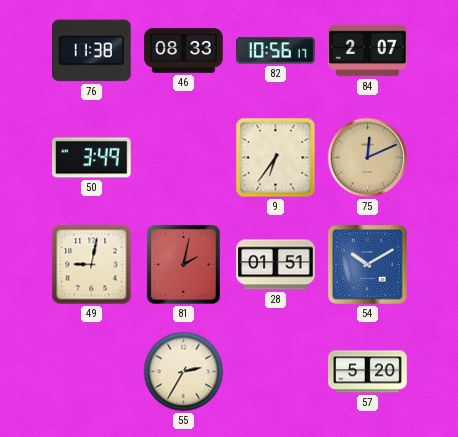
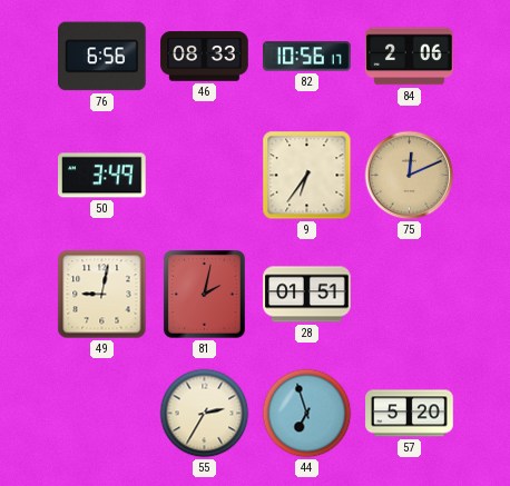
76: 11:38 -> 6:56 (102, 57)
84: 2:07 -> 2:06 (410, 57)
54: 10:10 -> none (368, 265)
44: none -> 6:57 (307, 414)
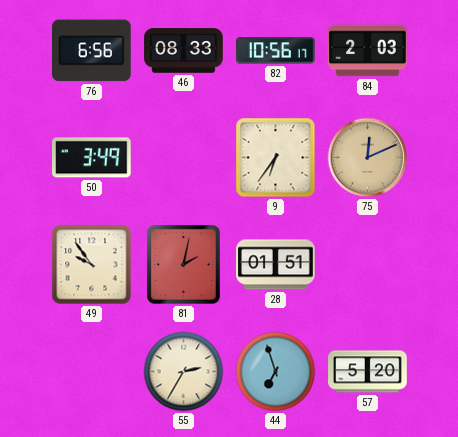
84: 2:06 -> 2:03 (368, 51)
49: 9:02 -> 9:54 (92, 265)
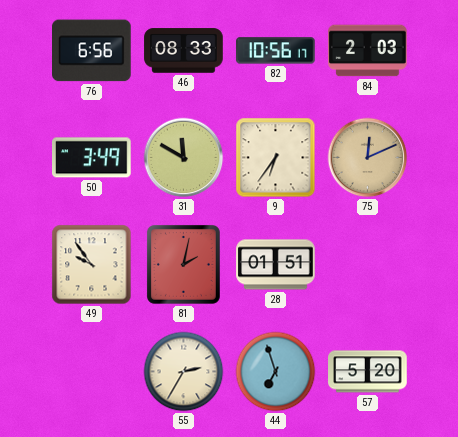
31: none -> 11:50 (184, 158)
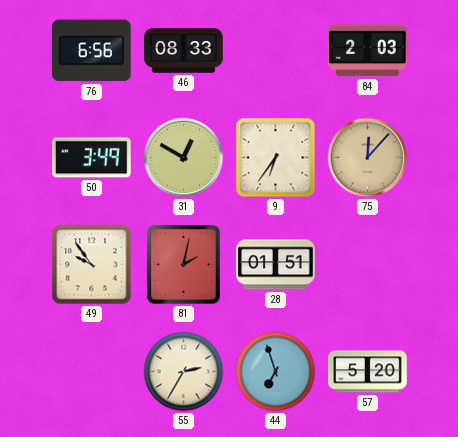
82: 10:56 -> none (276, 51)
31: 11:50 -> 12:50 (184, 158)
75: 12:11 -> 12:07 (368, 158)
